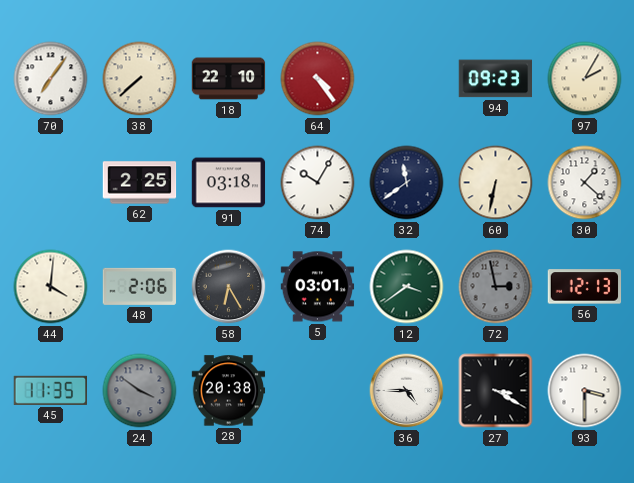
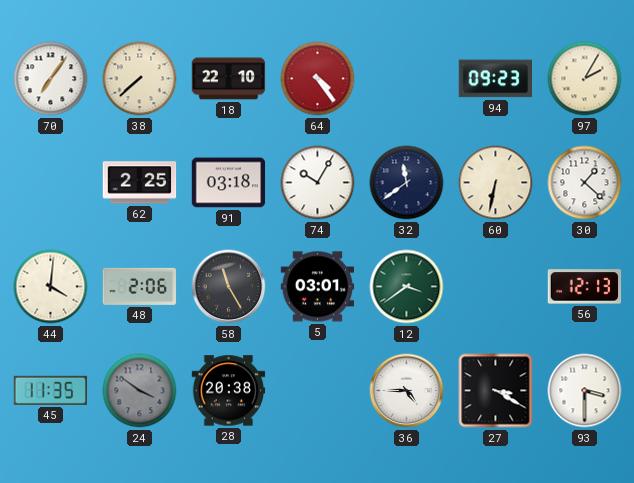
58: 6:25 -> 11:25 (229, 287)
72: 2:58 -> none (496, 287)
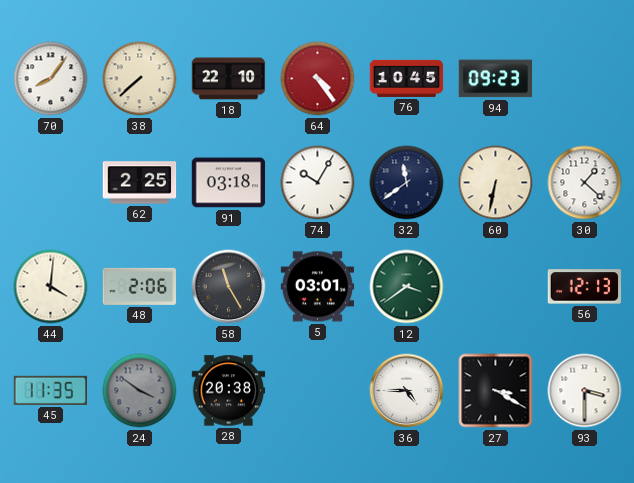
70: 7:06 -> 8:06 (51, 79)
76: none -> 10:45 (407, 78)
97: 2:05 -> none (585, 79)
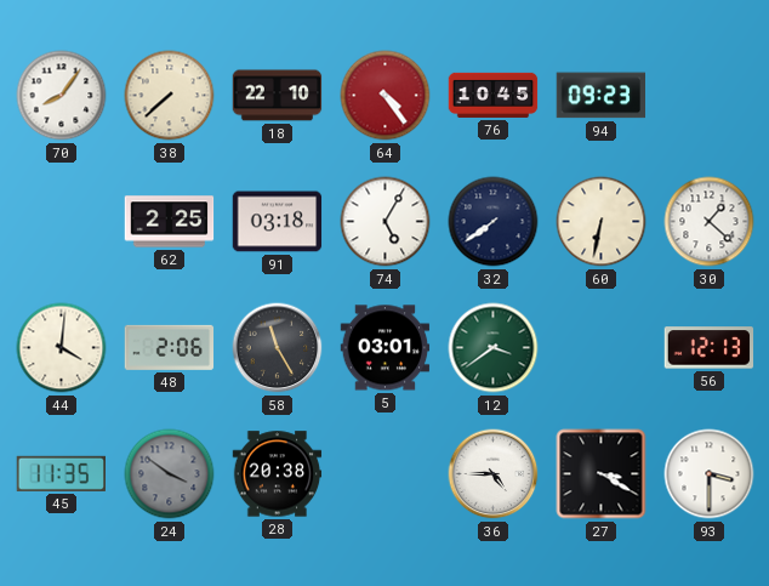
74: 10:05 -> 5:05 (386, 222)
32: 11:39 -> 7:39 (494, 222)
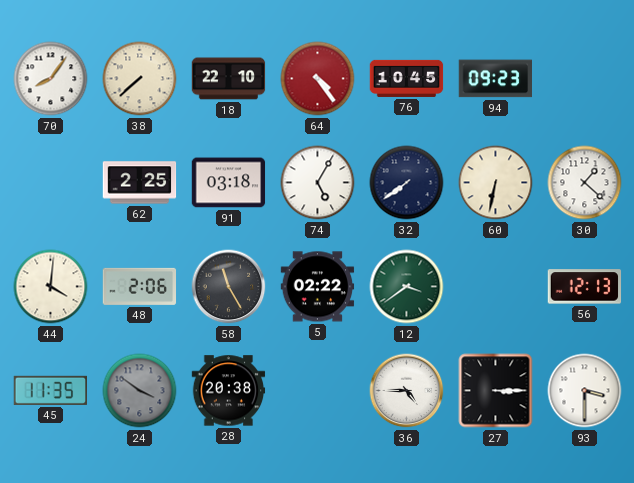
5: 03:01 -> 02:22 (318, 287)
27: 3:20 -> 3:15 (496, 391)
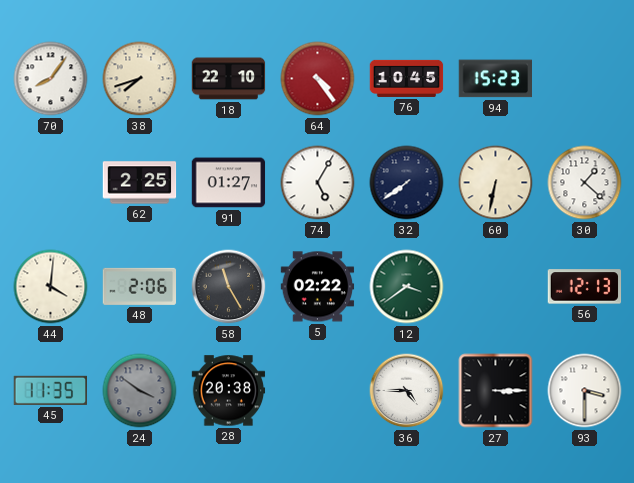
38: 7:38 -> 7:42 (140, 79)
94: 09:23 -> 15:23 (495, 79)
91: 03:18 -> 01:27 (229, 183)
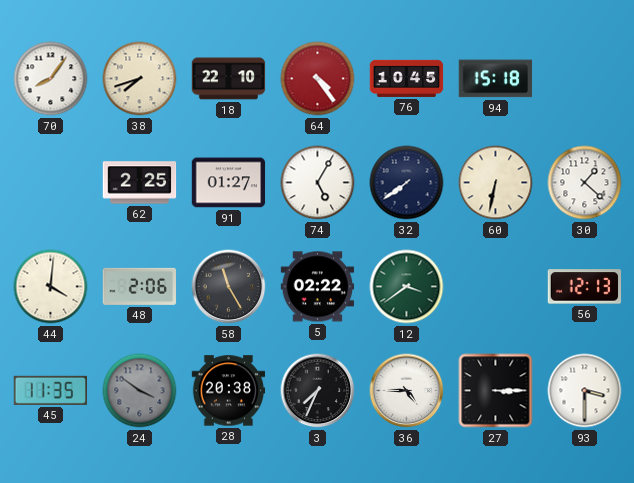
94: 15:23 -> 15:18 (495, 79)
3: none -> 7:34 (318, 391)
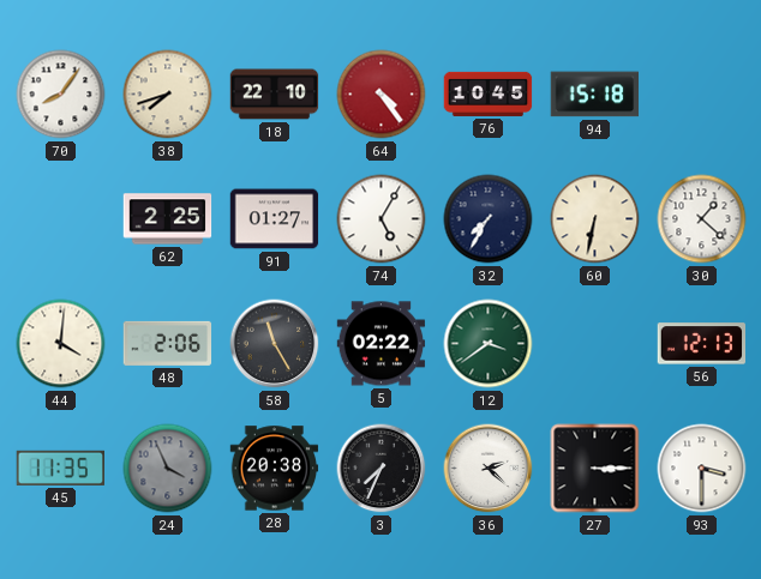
32: 7:39 -> 7:35 (489, 219)
24: 3:51 -> 3:56 (168, 469)
36: 4:45 -> 2:22 (489, 469)
